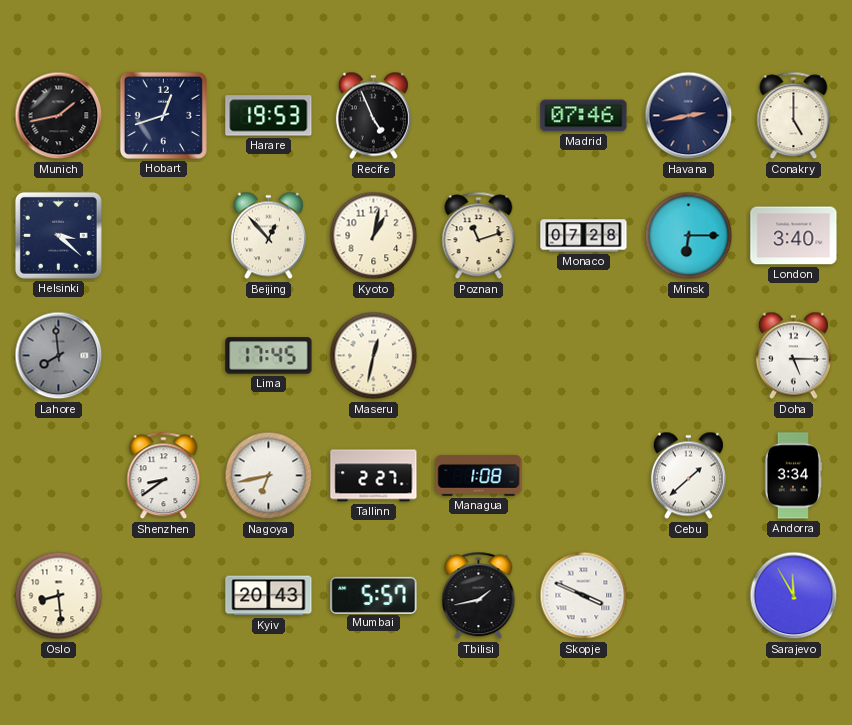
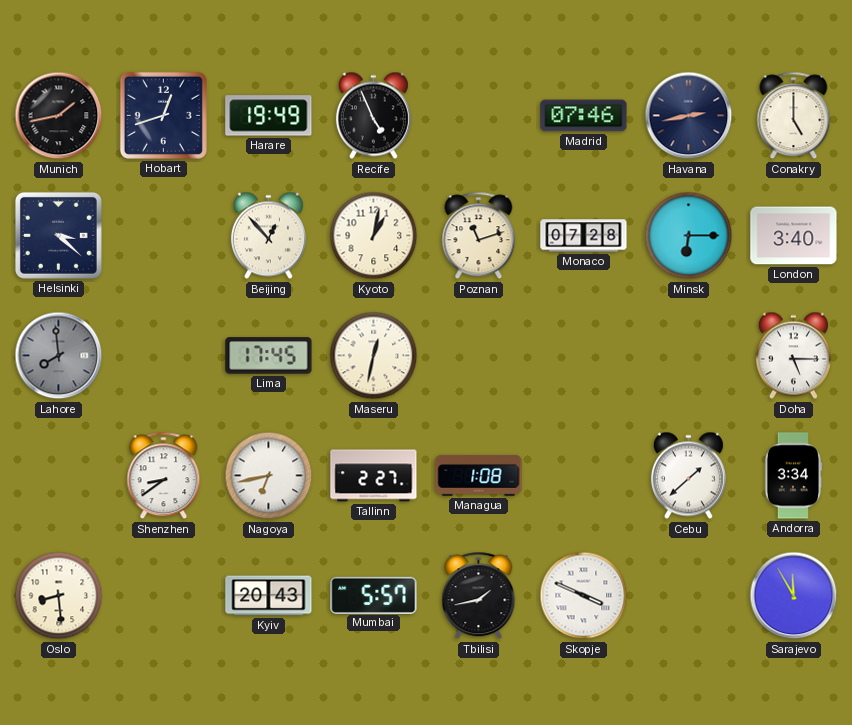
Harare: 19:53 -> 19:49 (269, 116)
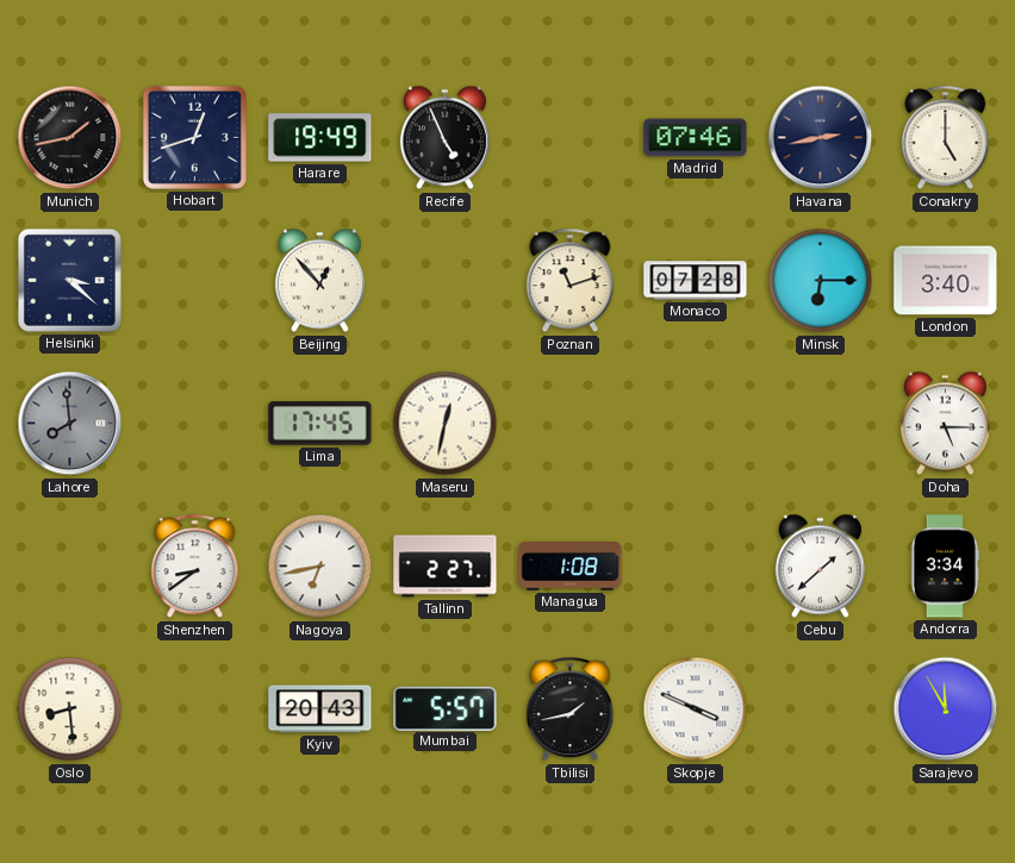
Kyoto: 1:02 -> none (374, 236)
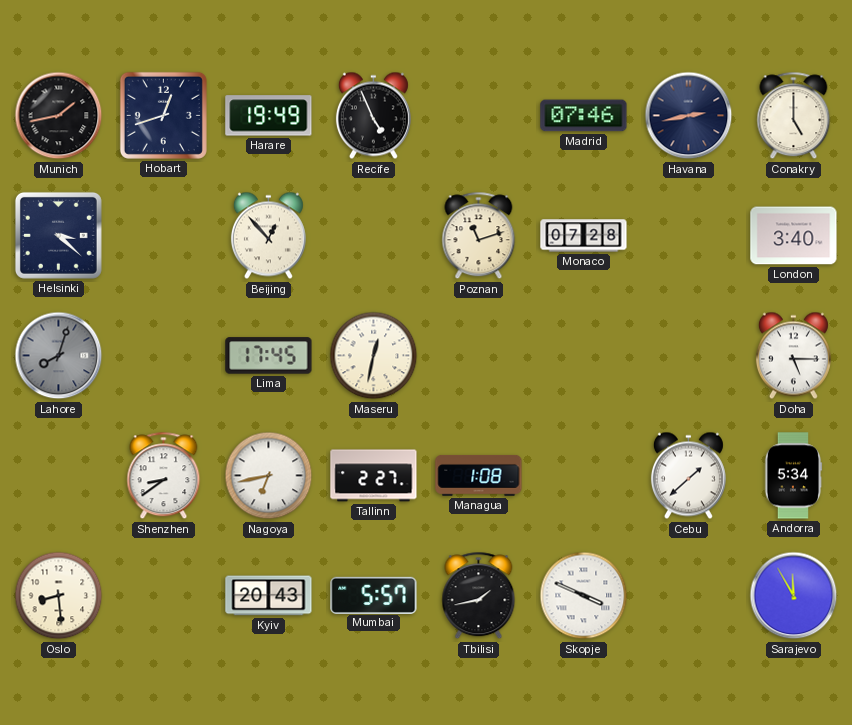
Minsk: 6:15 -> none (821, 281)
Lahore: 7:59 -> 8:03 (59, 356)
Andorra: 3:34 -> 5:34 (793, 476)
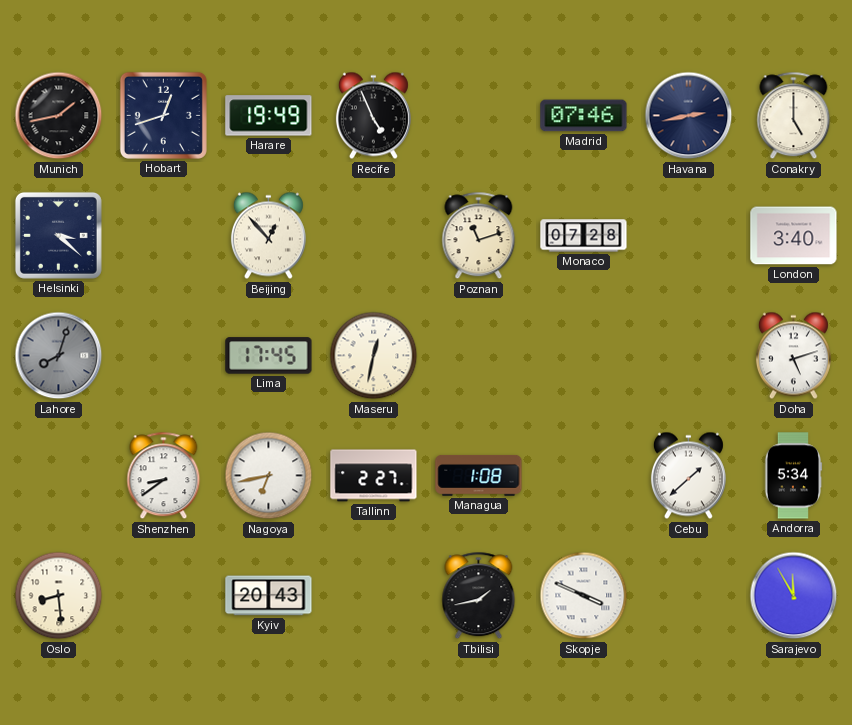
Doha: 5:15 -> 5:12 (793, 356)
Mumbai: 5:57 -> none (374, 595)
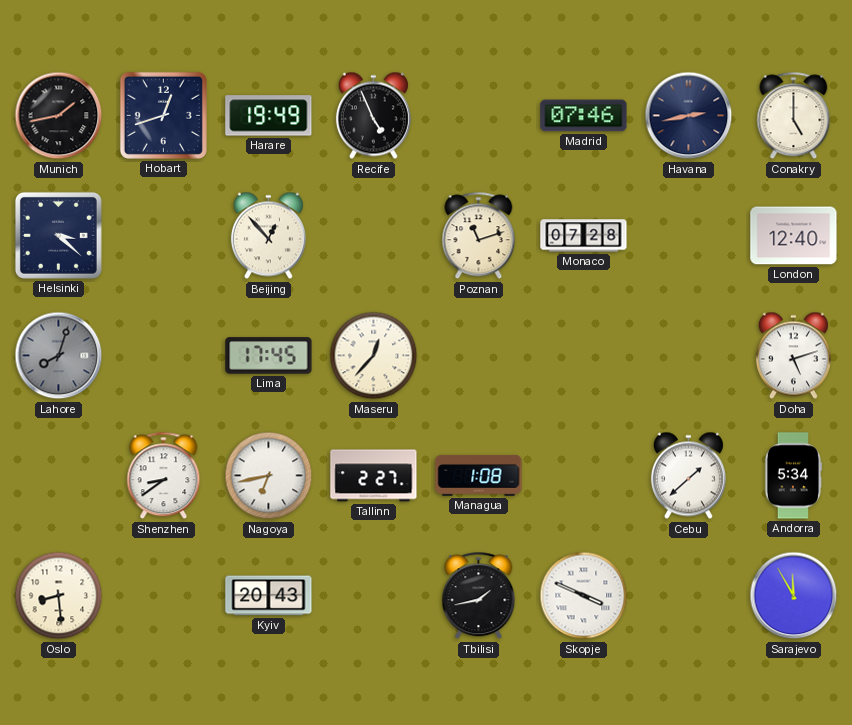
London: 3:40 -> 12:40 (794, 236)
Maseru: 12:32 -> 12:37 (374, 356)
